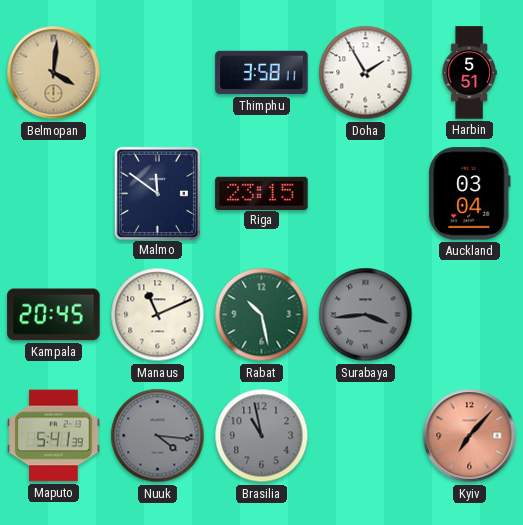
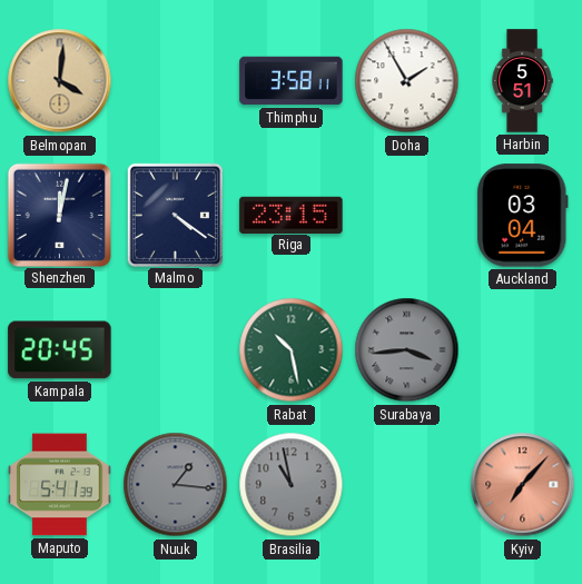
Shenzhen: none -> 12:02 (59, 215)
Malmo: 11:51 -> 4:21 (175, 215)
Manaus: 11:11 -> none (158, 315)
Nuuk: 4:16 -> 1:16 (176, 485)
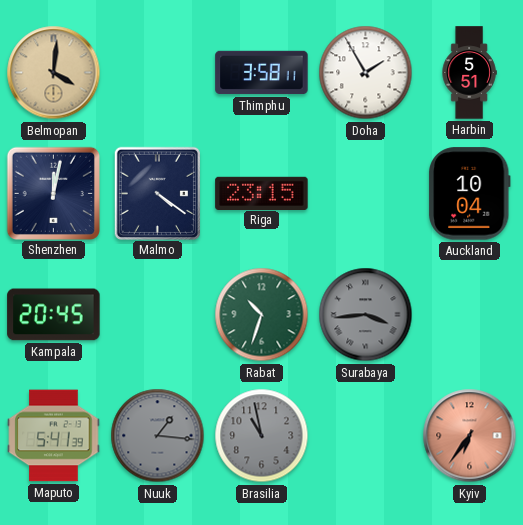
Auckland: 03:04 -> 10:04 (470, 194)
Rabat: 10:28 -> 10:33 (262, 315)
Kyiv: 7:07 -> 6:36 (470, 436)
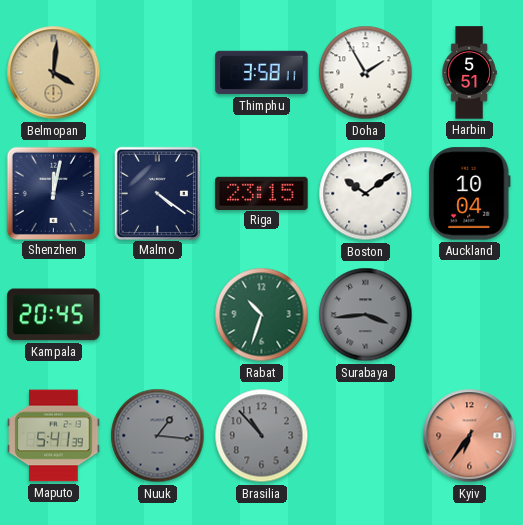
Boston: none -> 10:09 (366, 194)
Brasilia: 10:58 -> 10:53 (262, 436)
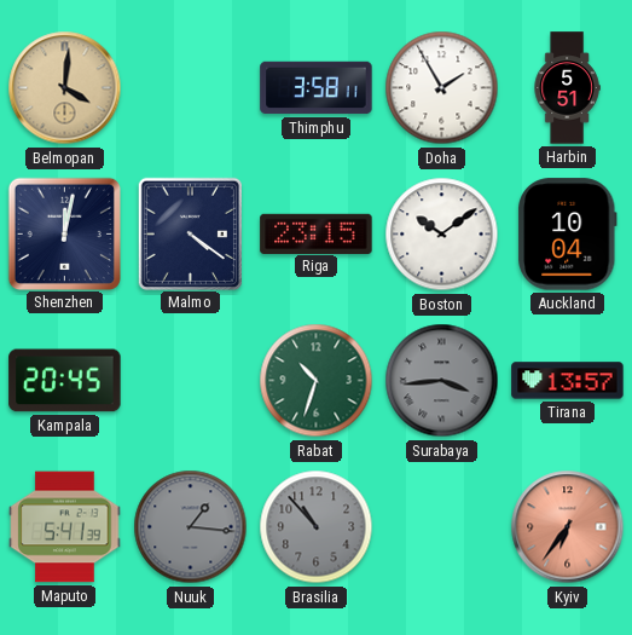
Tirana: none -> 13:57 (568, 381)
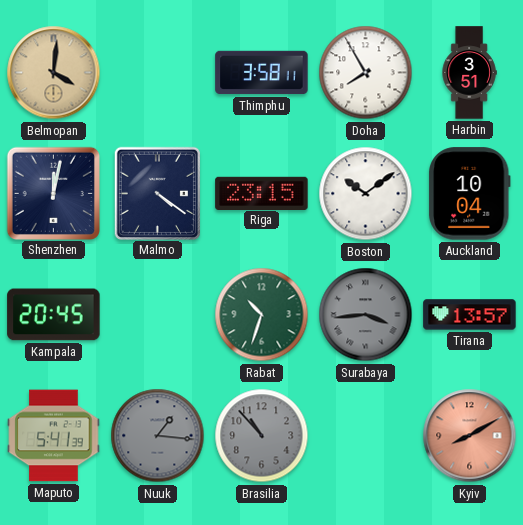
Doha: 1:55 -> 7:55 (366, 73)
Harbin: 5:51 -> 3:51 (469, 73)
Kyiv: 6:36 -> 8:10 (470, 436)
